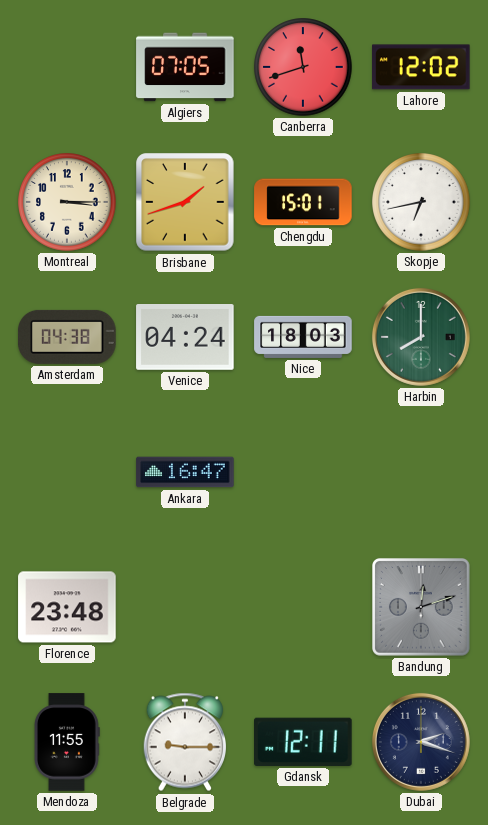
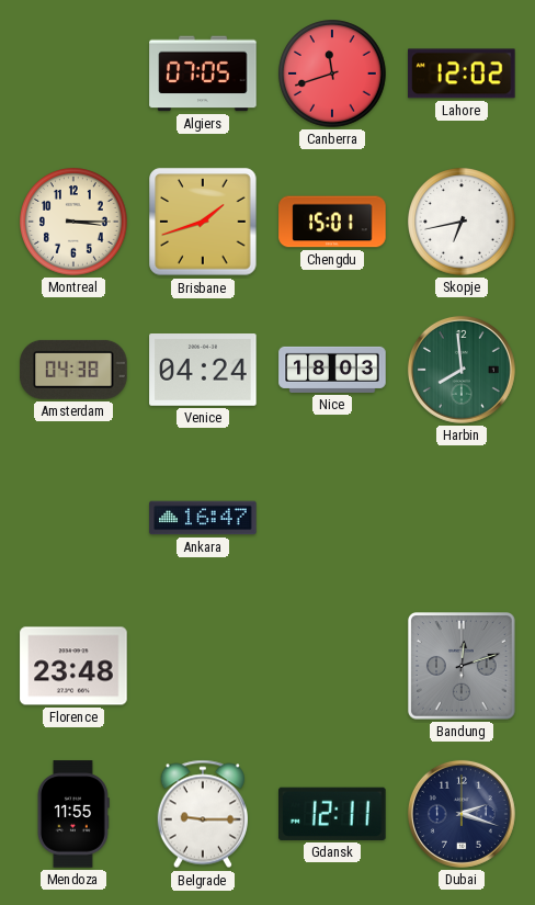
Harbin: 8:00 -> 7:59 (462, 370)
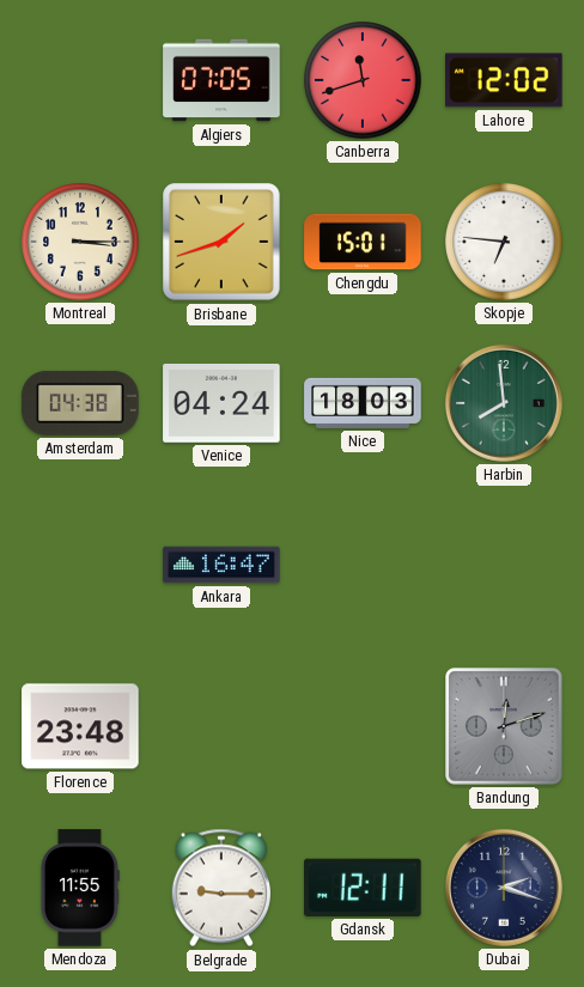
Skopje: 6:43 -> 6:46 (504, 242)
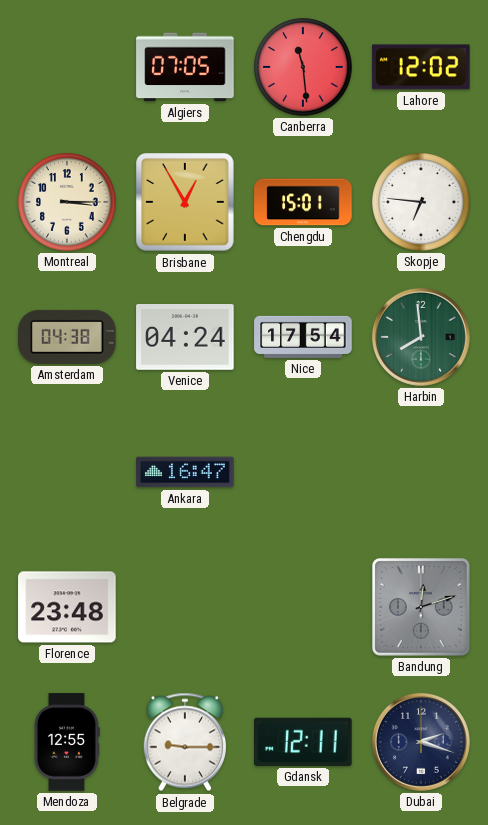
Canberra: 11:42 -> 11:29 (303, 67)
Brisbane: 1:42 -> 12:55 (185, 202)
Nice: 18:03 -> 17:54 (303, 337)
Mendoza: 11:55 -> 12:55 (68, 742)
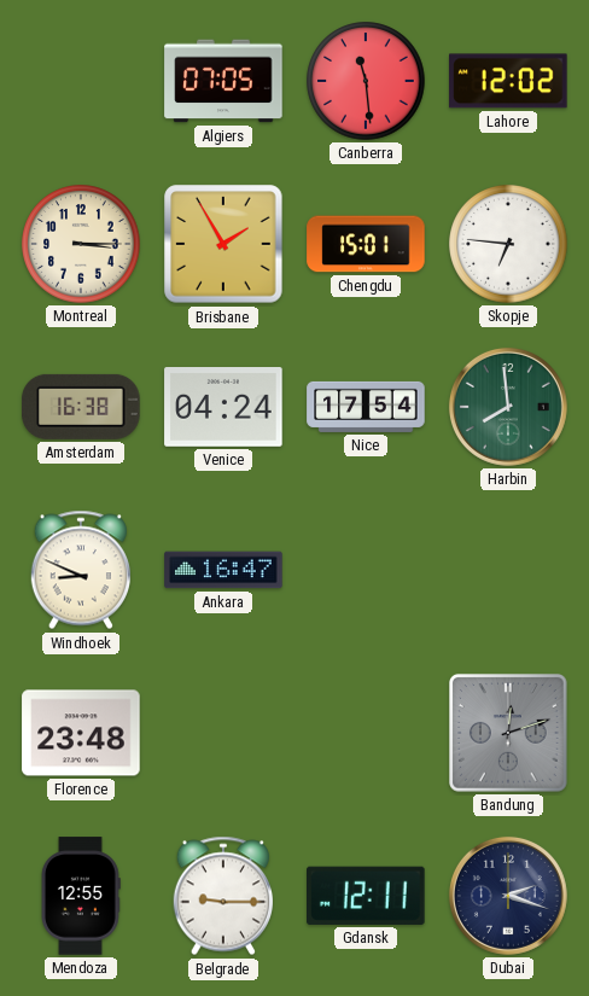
Brisbane: 12:55 -> 1:55 (223, 244)
Amsterdam: 04:38 -> 16:38 (81, 407)
Windhoek: none -> 8:49 (80, 570)
